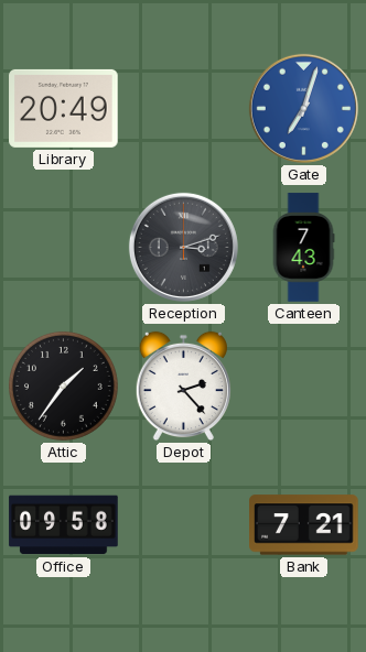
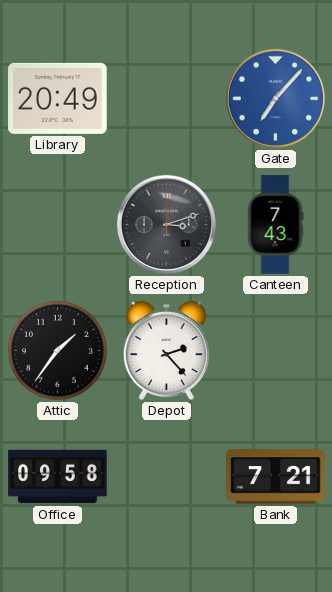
Gate: 7:03 -> 7:07 (275, 98)
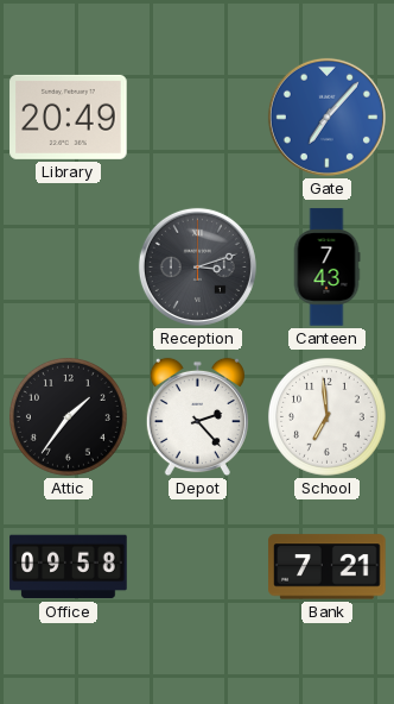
School: none -> 6:59 (326, 416)
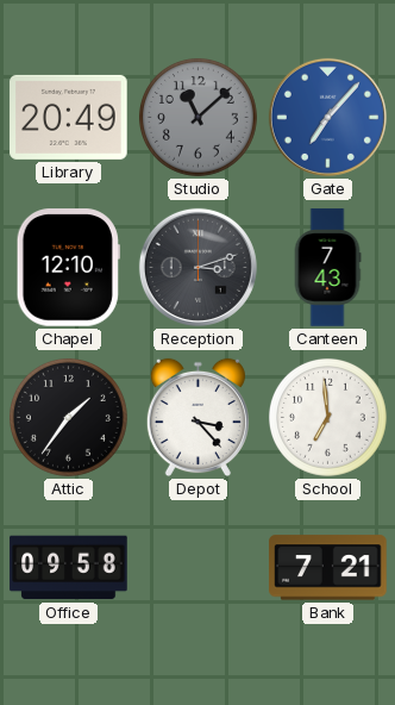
Studio: none -> 11:08 (197, 117)
Chapel: none -> 12:10 (68, 268)
Depot: 2:23 -> 3:23 (197, 418)
